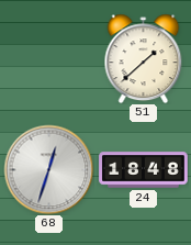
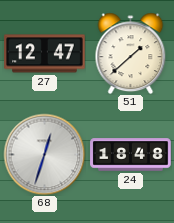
27: none -> 12:47 (45, 54)
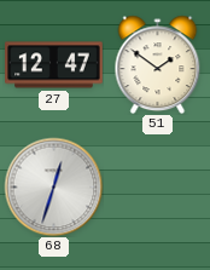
51: 1:38 -> 1:51 (158, 64)
24: 18:48 -> none (131, 155)
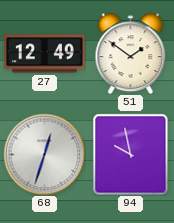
27: 12:47 -> 12:49 (45, 54)
94: none -> 9:58 (131, 154)
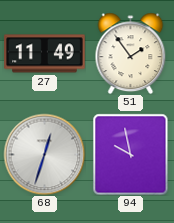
27: 12:49 -> 11:49 (45, 54)
51: 1:51 -> 1:54 (131, 53)
